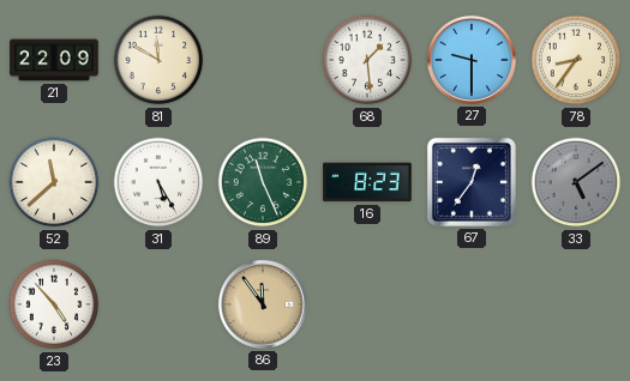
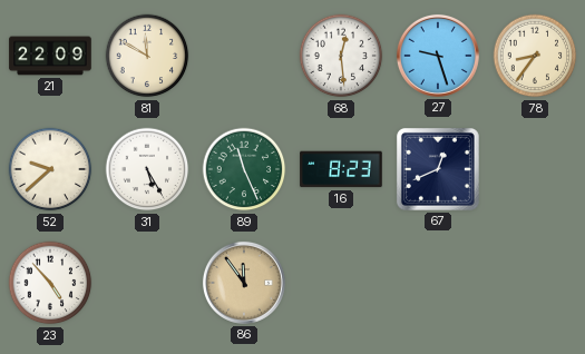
68: 1:29 -> 12:29 (341, 56)
27: 9:30 -> 9:27 (438, 56)
52: 11:38 -> 9:38 (50, 169)
67: 12:36 -> 12:41 (438, 169)
33: 5:09 -> none (576, 182)
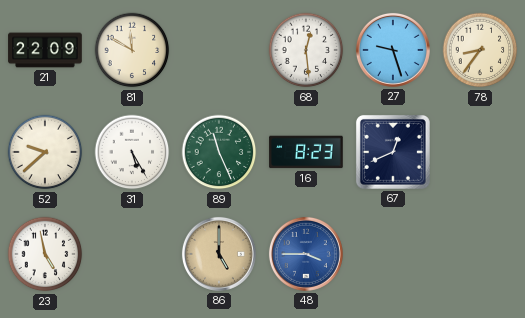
23: 4:53 -> 4:58 (45, 254)
86: 11:54 -> 5:00 (219, 254)
48: none -> 3:45 (306, 254)
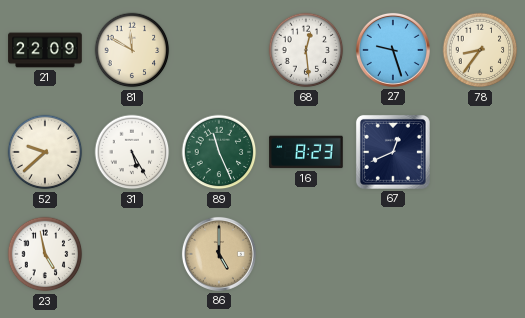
48: 3:45 -> none (306, 254)
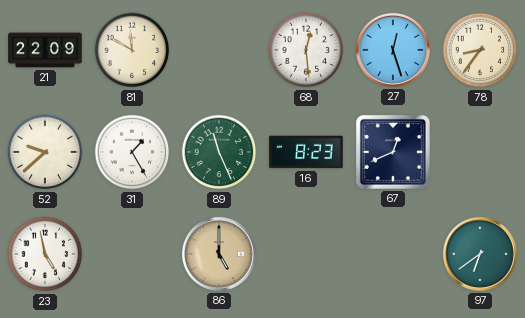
27: 9:27 -> 12:27 (393, 50)
31: 5:25 -> 1:25 (132, 152)
97: none -> 6:39 (480, 254)
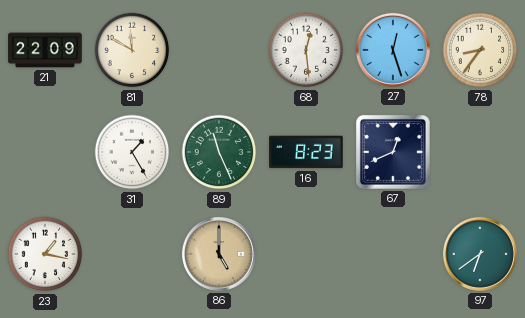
52: 9:38 -> none (45, 152)
23: 4:58 -> 1:17 (45, 254)
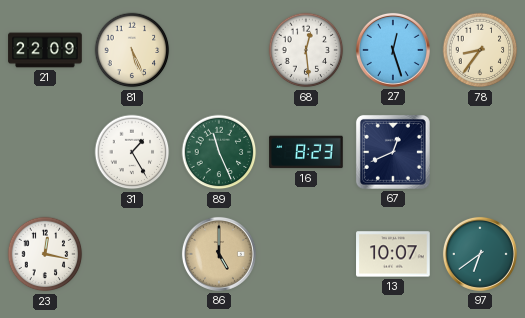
81: 11:50 -> 5:26 (132, 50)
23: 1:17 -> 12:17 (45, 254)
13: none -> 10:07 (393, 254)
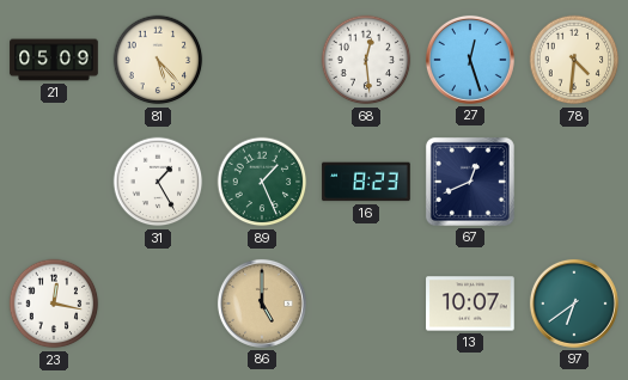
21: 22:09 -> 05:09 (54, 60)
81: 5:26 -> 5:23 (158, 60)
78: 8:36 -> 4:31 (574, 60)
89: 11:26 -> 1:26 (262, 182)
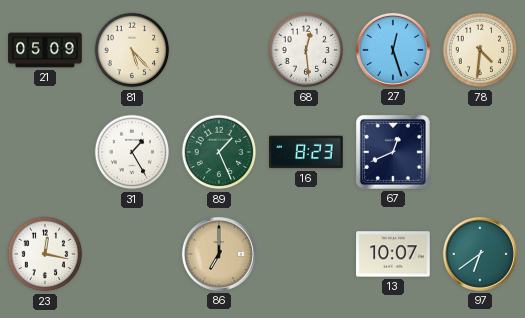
86: 5:00 -> 7:00 (219, 254)
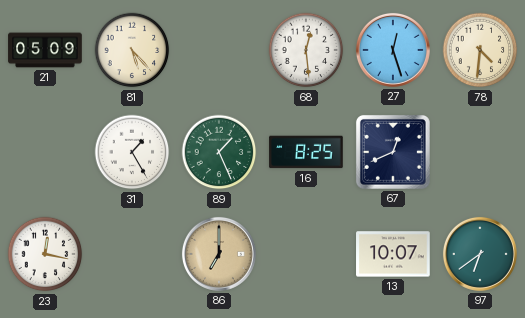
16: 8:23 -> 8:25 (306, 152)
